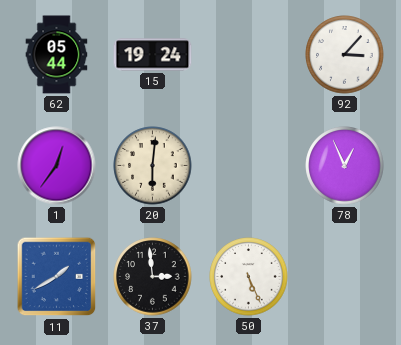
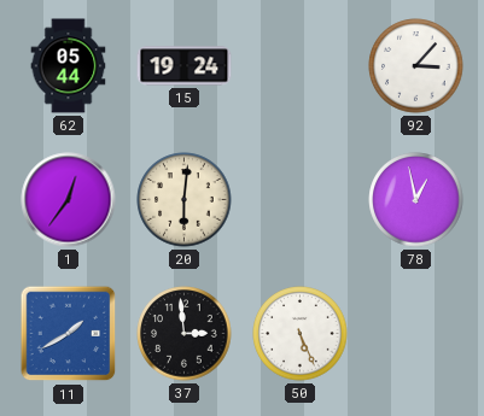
78: 12:56 -> 12:58 (416, 200)
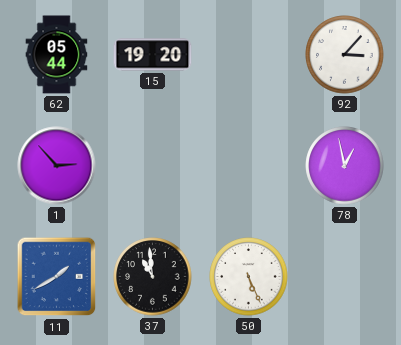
15: 19:24 -> 19:20 (153, 55)
1: 12:36 -> 2:53 (57, 166)
20: 6:01 -> none (185, 200)
37: 2:59 -> 10:59 (153, 277)
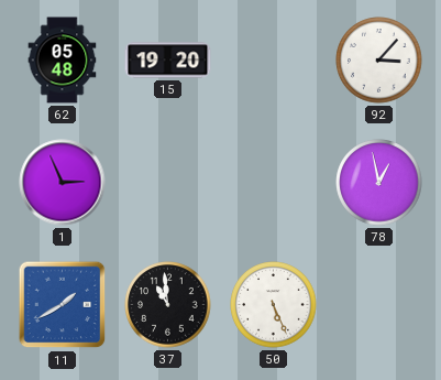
62: 05:44 -> 05:48 (63, 61)
1: 2:53 -> 2:56 (63, 183)
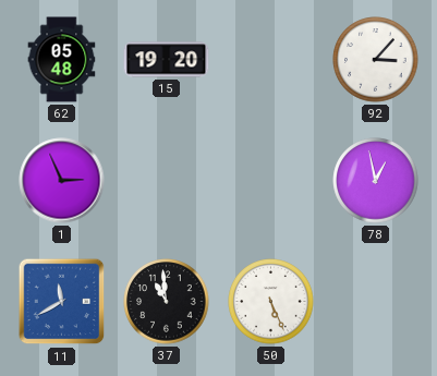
11: 1:40 -> 11:40 (62, 302)
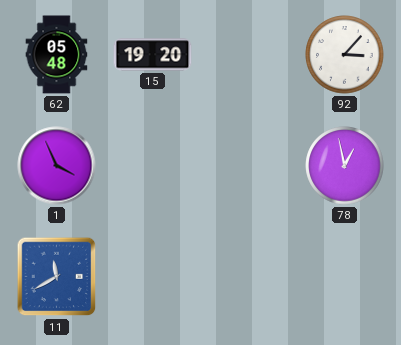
1: 2:56 -> 3:56 (57, 166)
37: 10:59 -> none (167, 302)
50: 5:26 -> none (271, 302)
